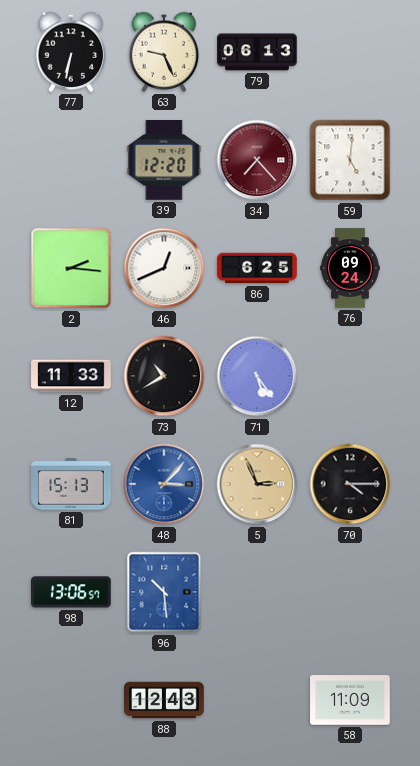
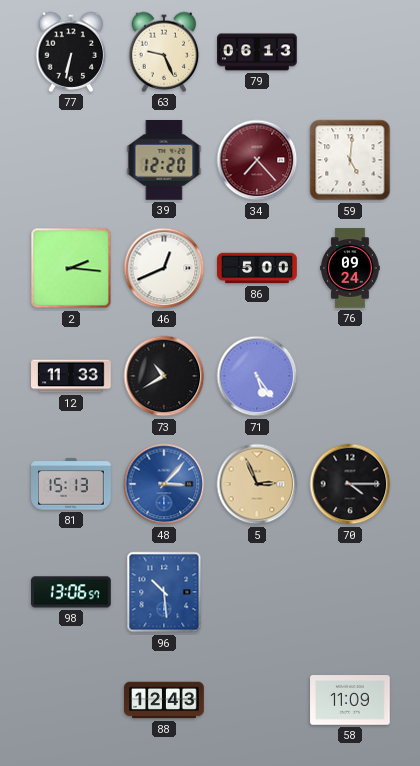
86: 6:25 -> 5:00 (257, 268)
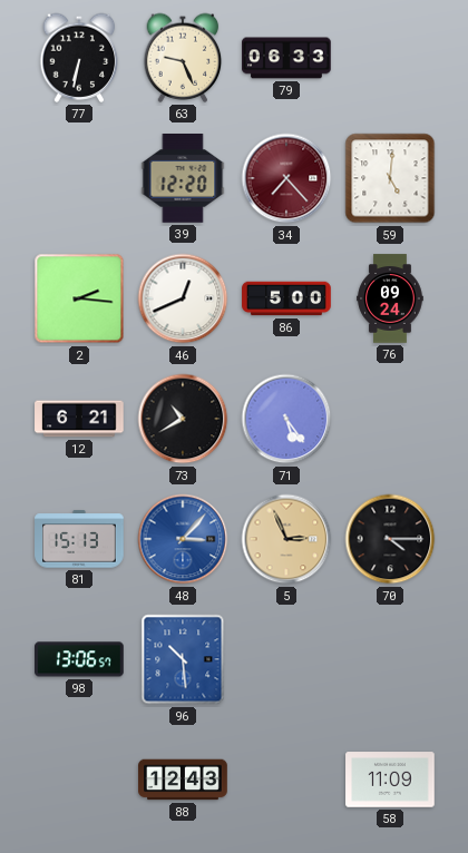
79: 06:13 -> 06:33 (286, 58)
12: 11:33 -> 6:21 (79, 419)
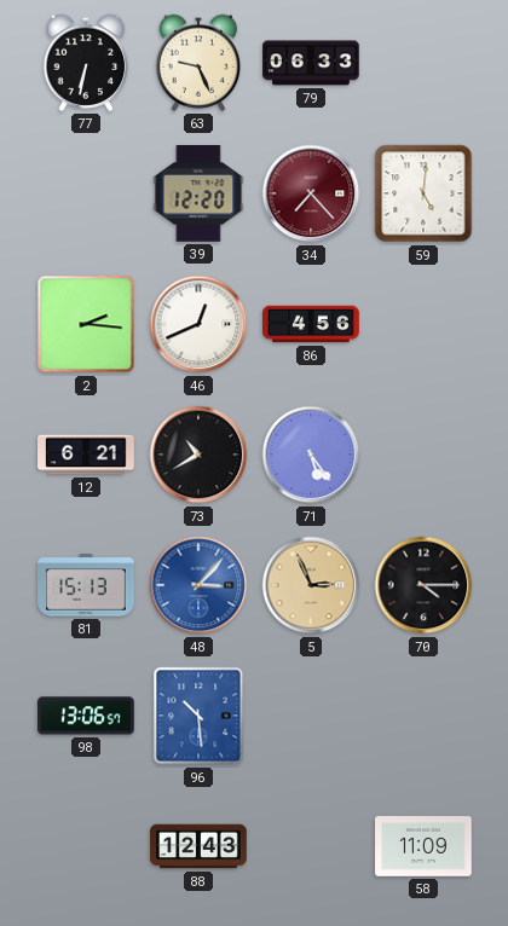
86: 5:00 -> 4:56 (311, 324)
76: 09:24 -> none (390, 298)
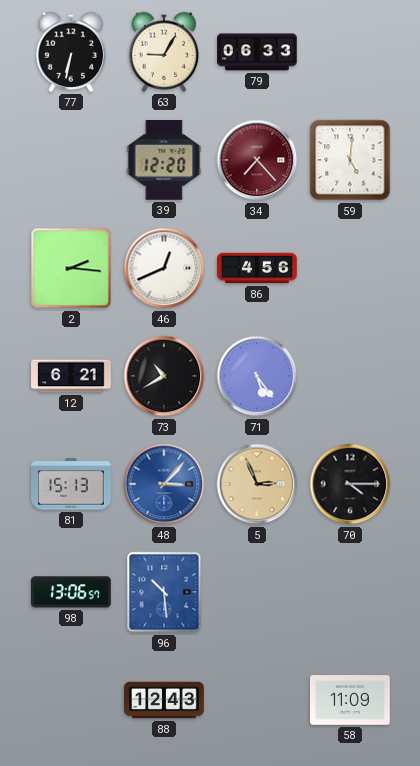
63: 9:26 -> 9:05 (164, 52)
